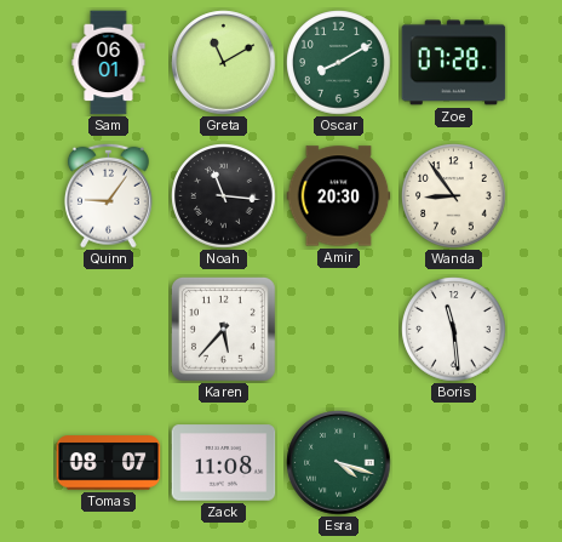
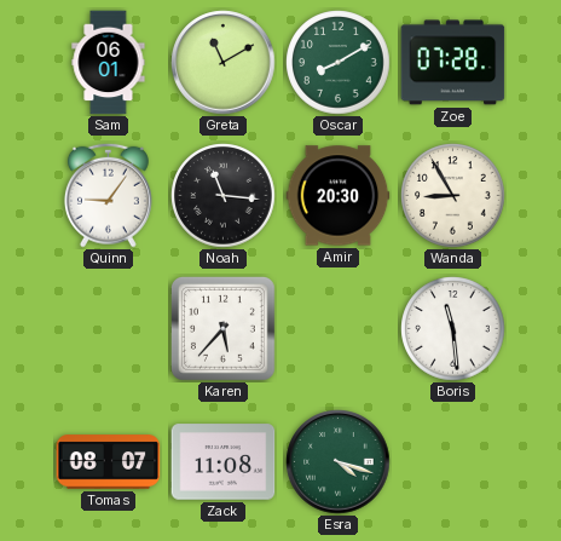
Wanda: 8:54 -> 8:55 (453, 196)
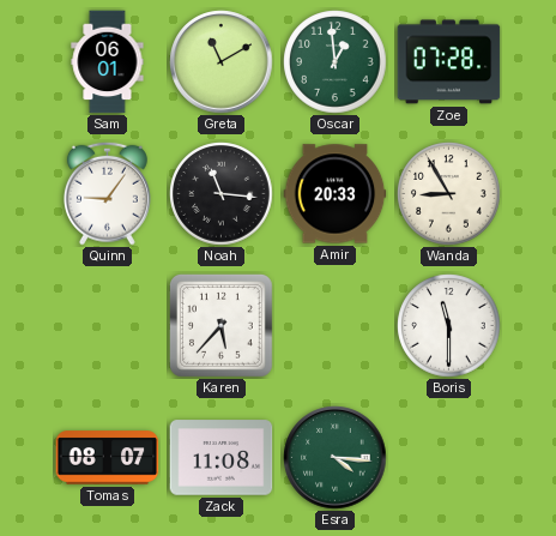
Oscar: 8:10 -> 12:59 (336, 62)
Amir: 20:30 -> 20:33 (336, 194)
Boris: 11:29 -> 11:30 (449, 326)
Esra: 4:18 -> 4:16 (336, 458)
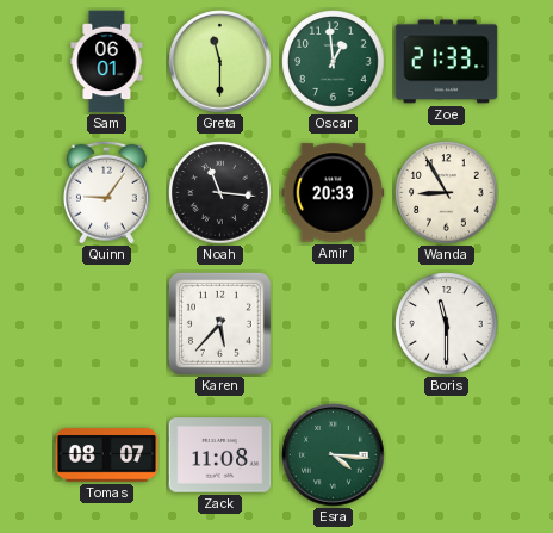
Greta: 11:10 -> 11:30 (220, 62)
Zoe: 07:28 -> 21:33 (447, 62)
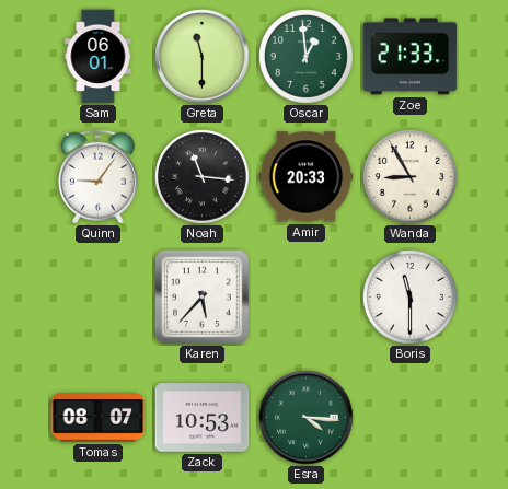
Zack: 11:08 -> 10:53 (203, 418)
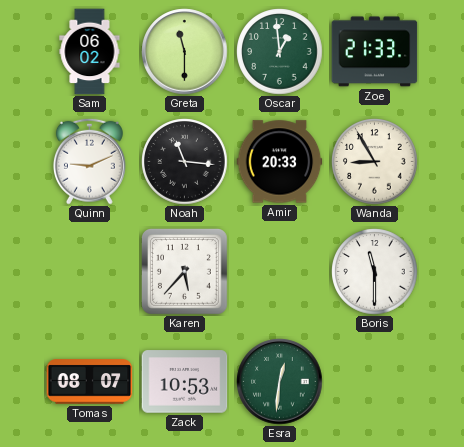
Sam: 06:01 -> 06:02 (90, 52)
Quinn: 9:06 -> 9:11 (89, 161)
Esra: 4:16 -> 12:31 (280, 382)
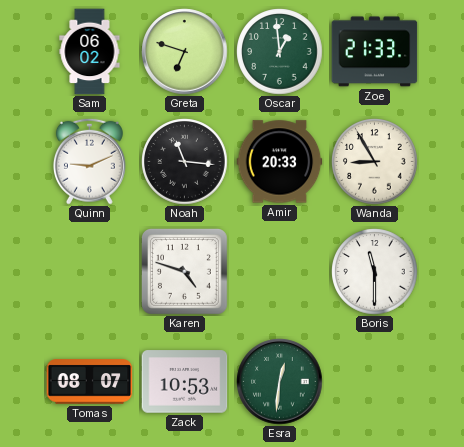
Greta: 11:30 -> 6:48 (185, 52)
Karen: 5:37 -> 4:48 (185, 272)
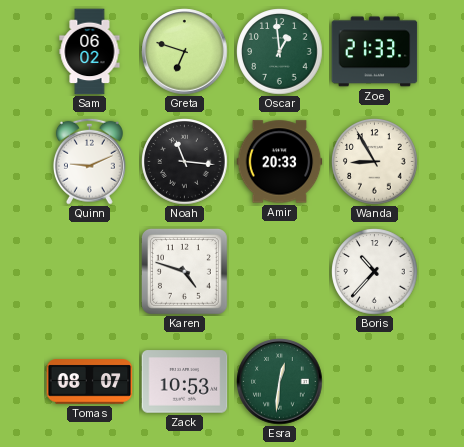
Boris: 11:30 -> 10:37 (375, 272)
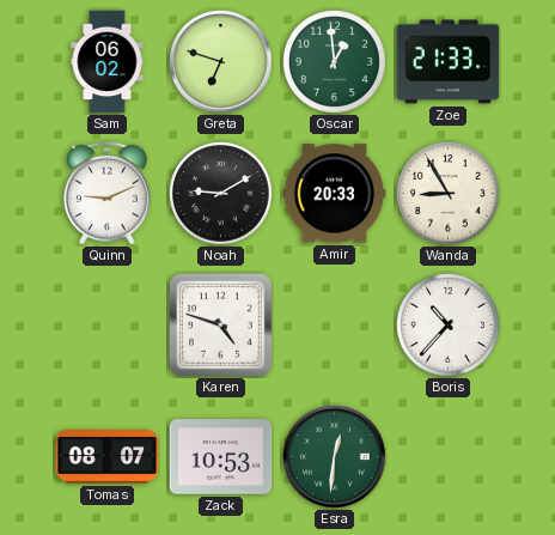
Noah: 11:16 -> 9:10 (221, 194)
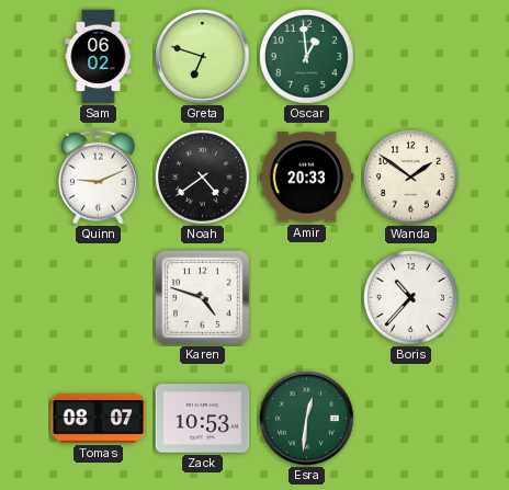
Zoe: 21:33 -> none (449, 62)
Noah: 9:10 -> 4:39 (203, 178)
Wanda: 8:55 -> 1:51 (411, 178)
